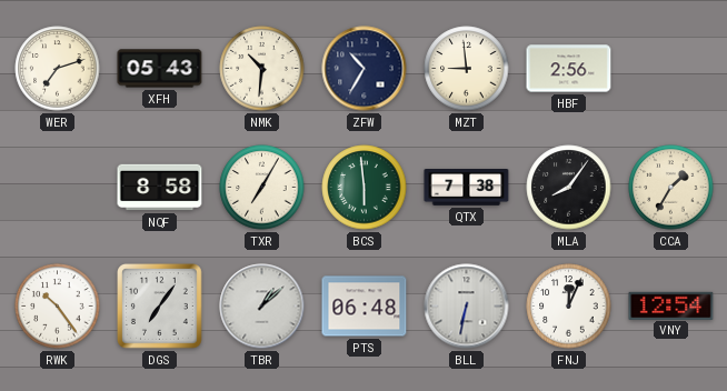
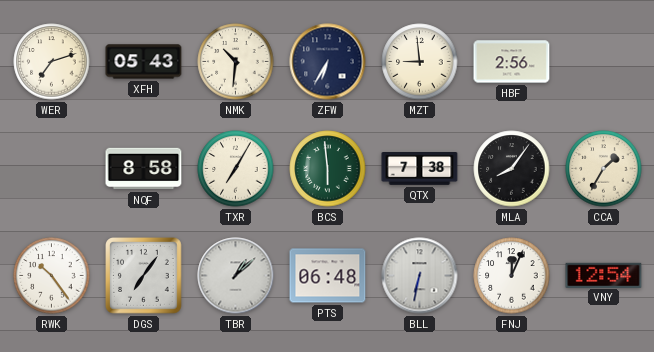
ZFW: 10:35 -> 6:35 (328, 62)
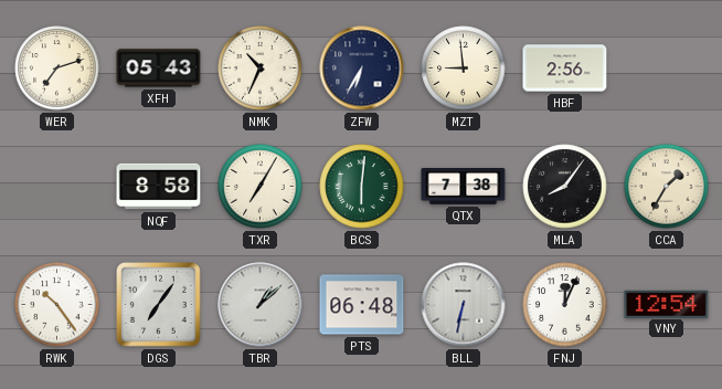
NMK: 10:31 -> 10:34 (261, 69)
BCS: 5:59 -> 6:01 (362, 187)
